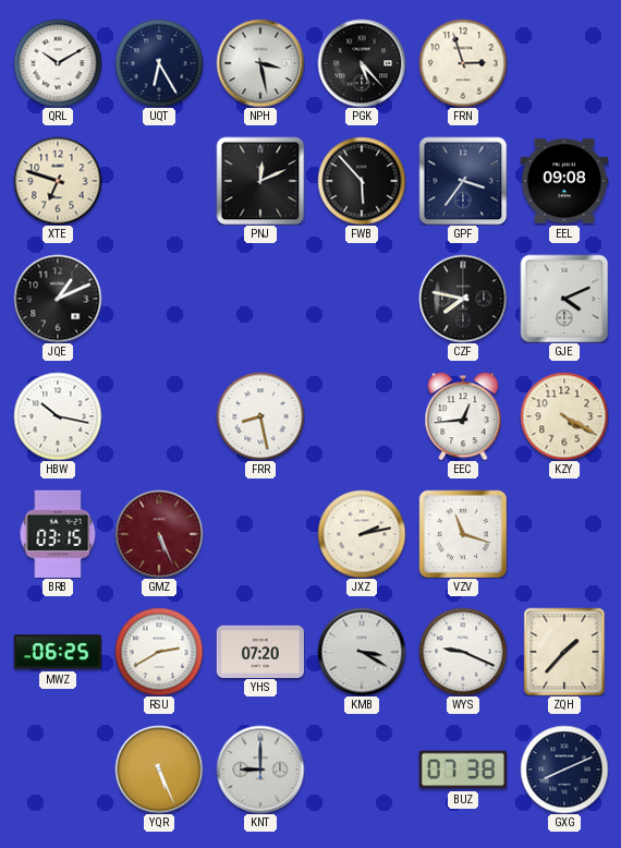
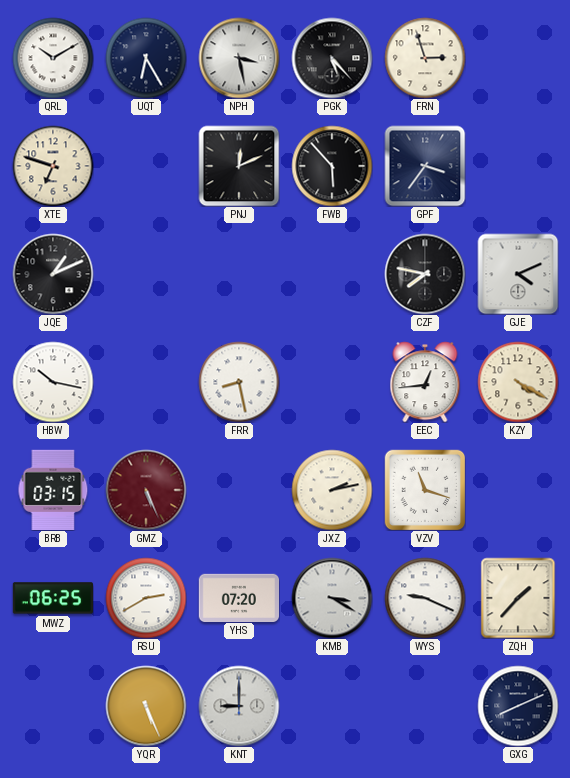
EEL: 09:08 -> none (563, 181)
BUZ: 07:38 -> none (462, 770)
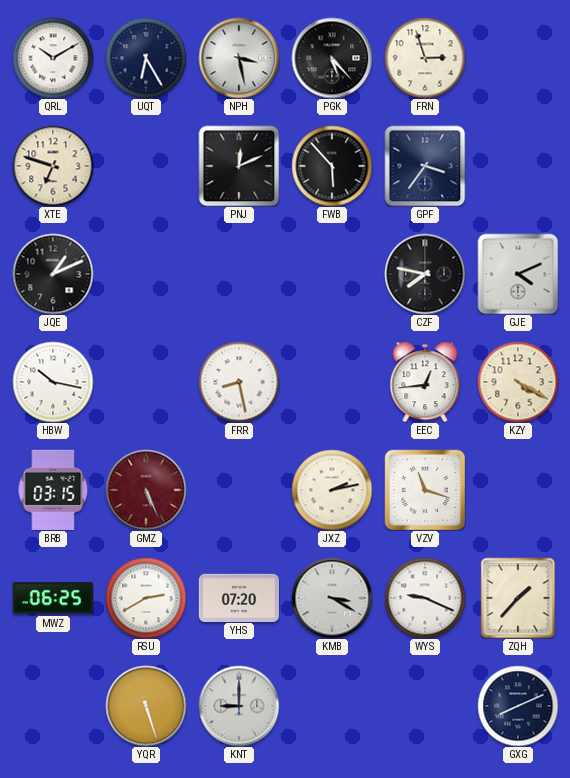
YQR: 5:26 -> 5:27 (146, 706)
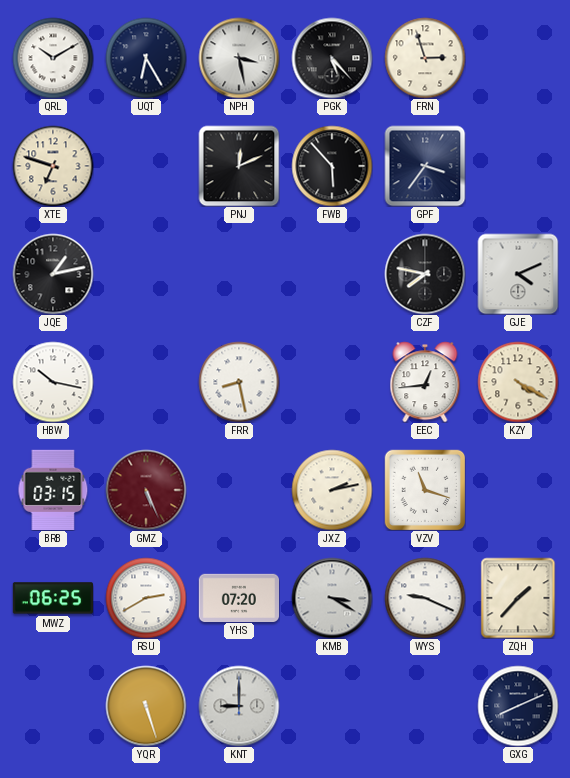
JQE: 1:11 -> 1:13 (53, 274)
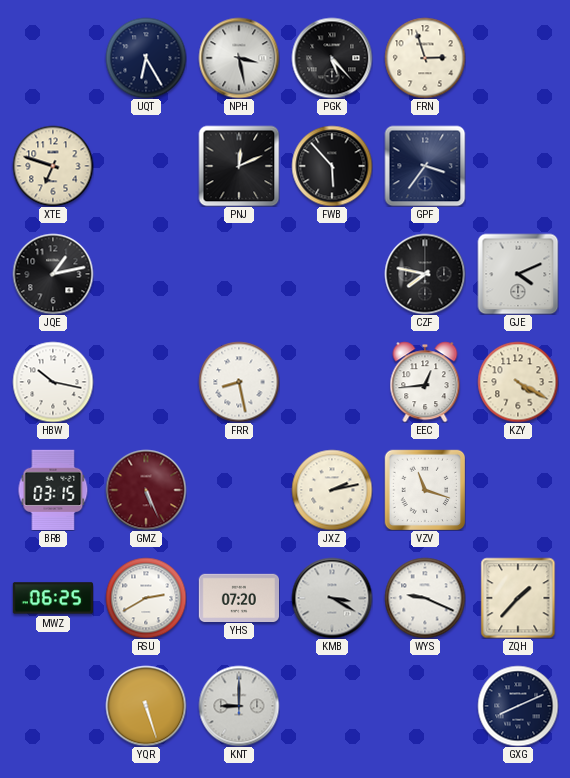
QRL: 10:10 -> none (53, 58)
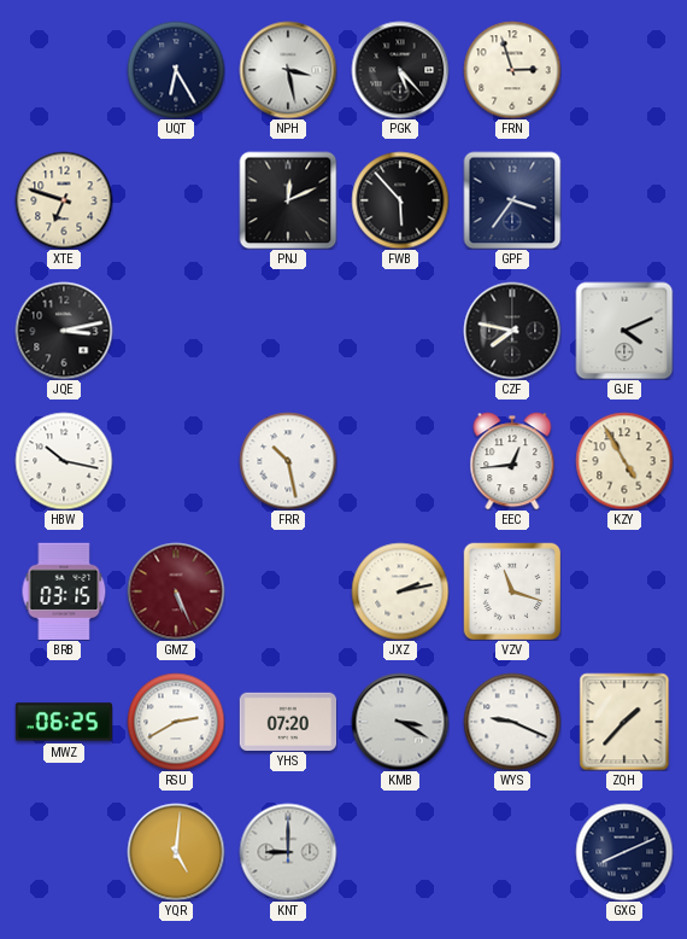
JQE: 1:13 -> 3:13 (64, 331)
FRR: 8:28 -> 10:28 (288, 461)
KZY: 4:20 -> 4:55 (624, 461)
YQR: 5:27 -> 5:01 (176, 852)
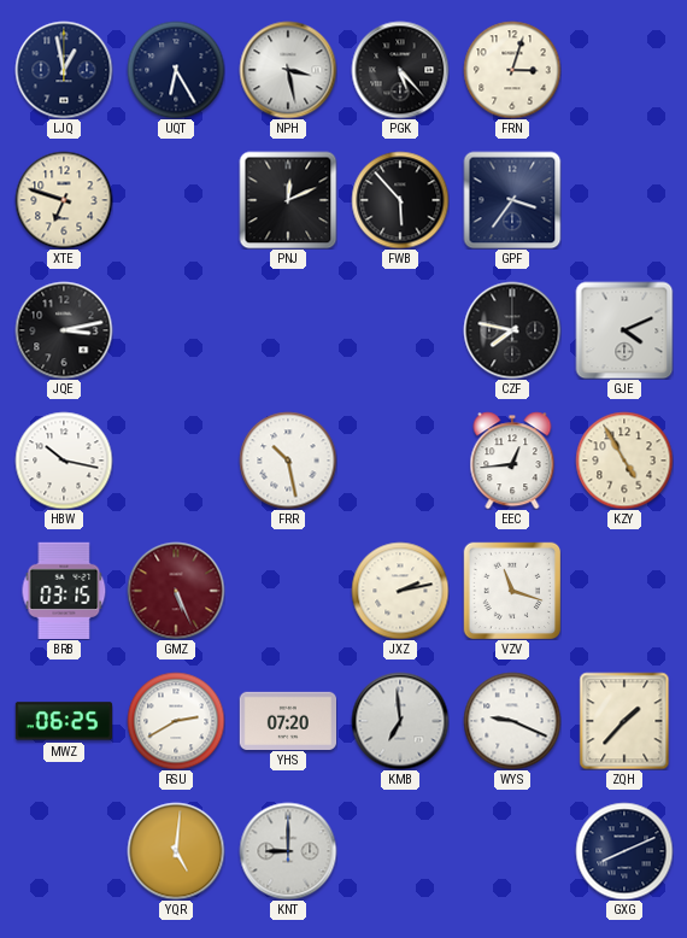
LJQ: none -> 12:58 (64, 70)
FRN: 2:57 -> 3:03 (512, 70)
KMB: 3:20 -> 6:59 (400, 721)
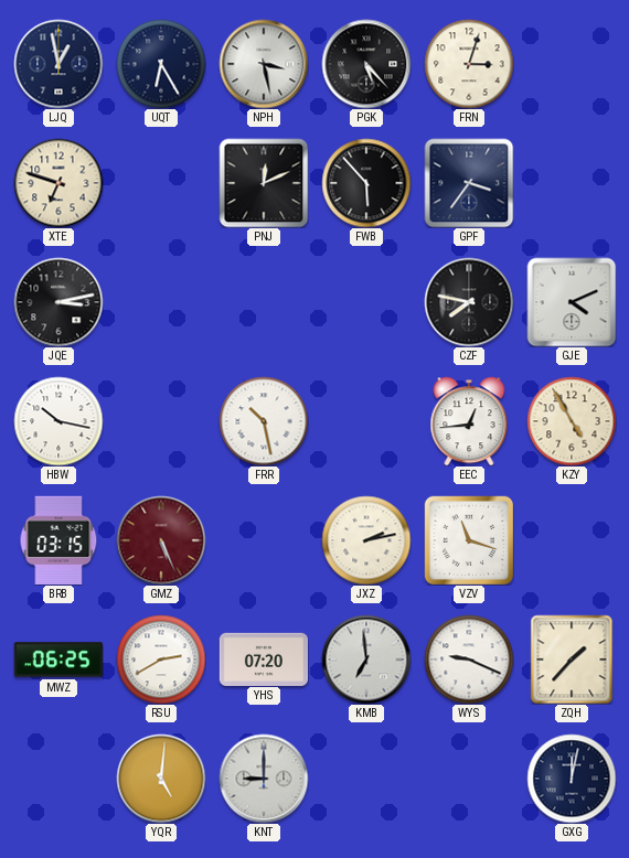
GXG: 8:11 -> 12:02 (572, 779)
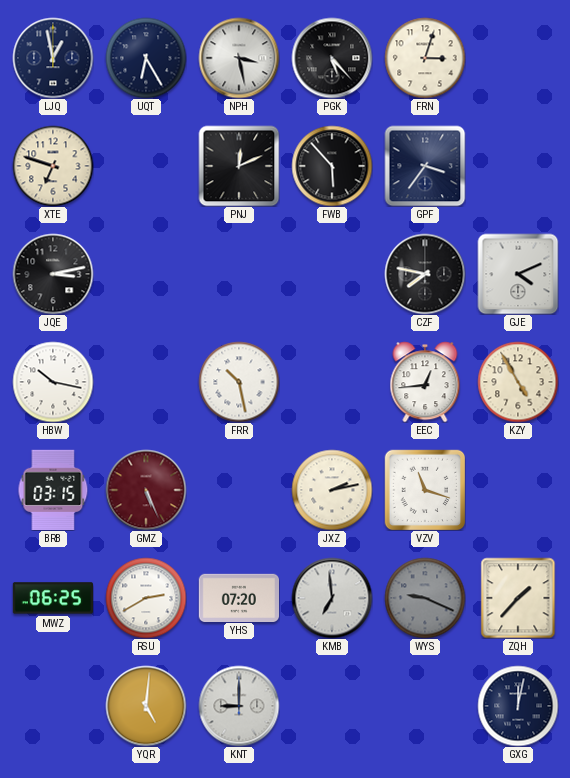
WYS dial: white -> grey (425, 598)
